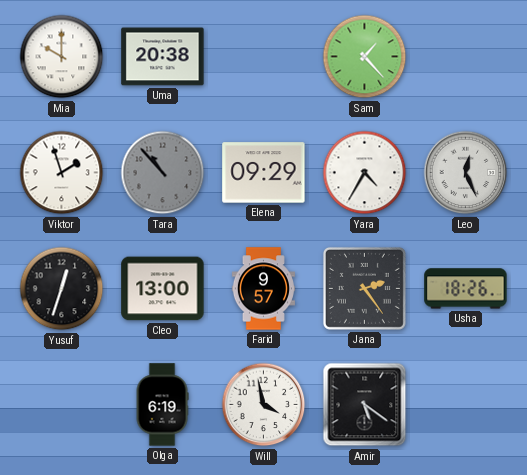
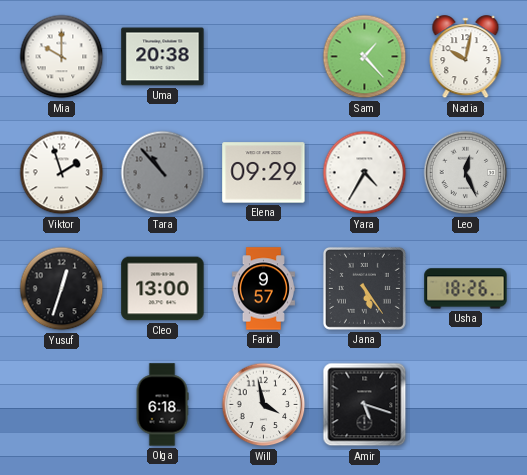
Nadia: none -> 10:02 (466, 57)
Jana: 2:24 -> 5:24 (364, 288)
Olga: 6:19 -> 6:18 (162, 405)
Amir: 5:21 -> 5:18 (365, 405)
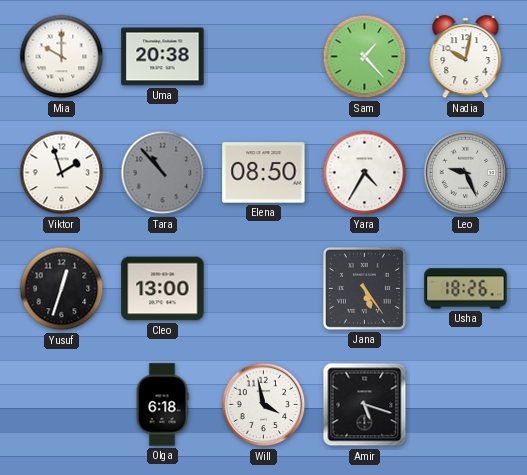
Elena: 09:29 -> 08:50 (264, 173)
Leo: 12:26 -> 9:26 (466, 173)
Farid: 9:57 -> none (263, 289)
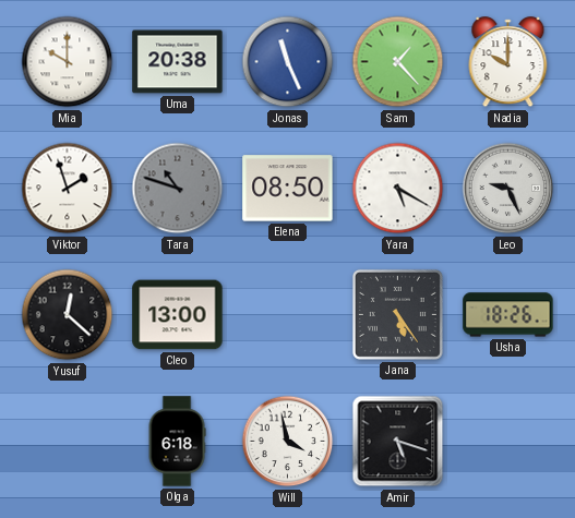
Jonas: none -> 11:26 (288, 62)
Nadia: 10:02 -> 10:00 (508, 62)
Tara: 10:53 -> 10:48 (178, 189)
Yara: 4:35 -> 5:20 (398, 189)
Yusuf: 12:33 -> 12:22 (68, 315)
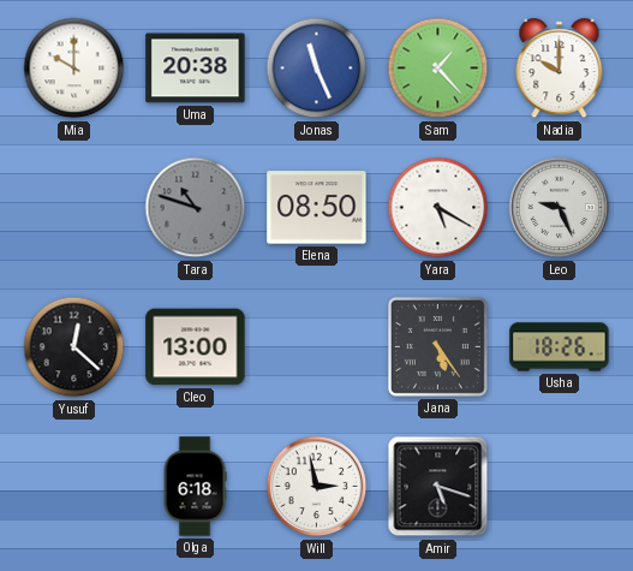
Viktor: 1:57 -> none (68, 189)
Will: 3:58 -> 2:58 (317, 487)
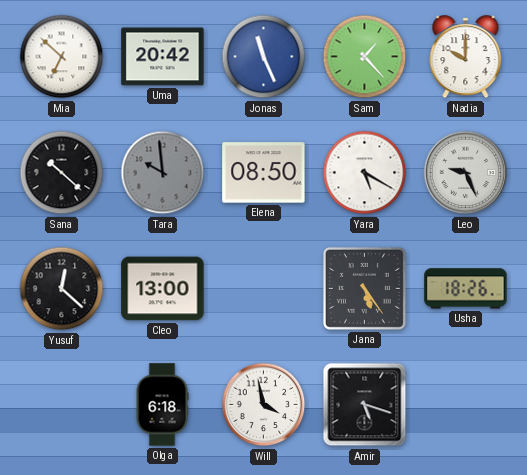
Mia: 10:00 -> 6:52 (62, 57)
Uma: 20:38 -> 20:42 (163, 57)
Sana: none -> 10:22 (62, 173)
Tara: 10:48 -> 9:59 (163, 173)
Will: 2:58 -> 3:58 (264, 405)
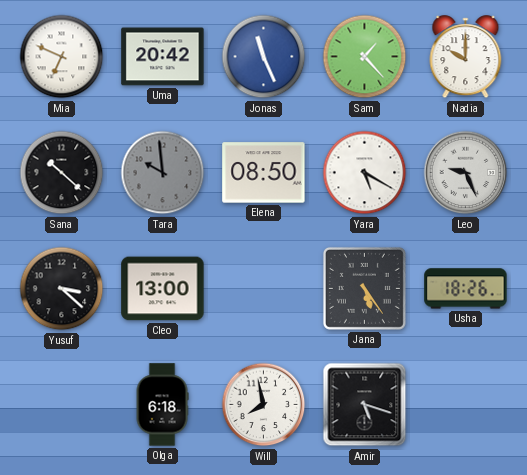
Mia: 6:52 -> 6:49 (62, 57)
Yusuf: 12:22 -> 3:22 (62, 289)
Will: 3:58 -> 7:58 (264, 405)
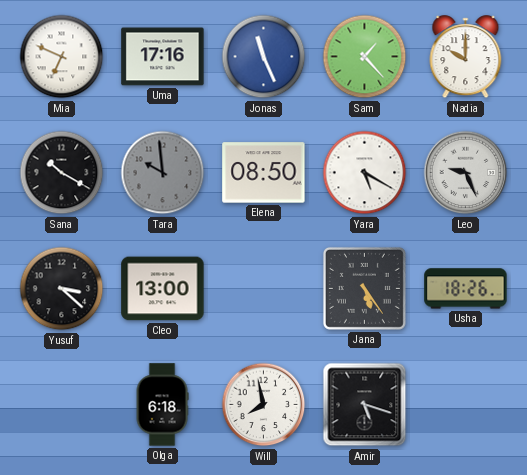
Uma: 20:42 -> 17:16 (163, 57)
Sana: 10:22 -> 10:20 (62, 173)
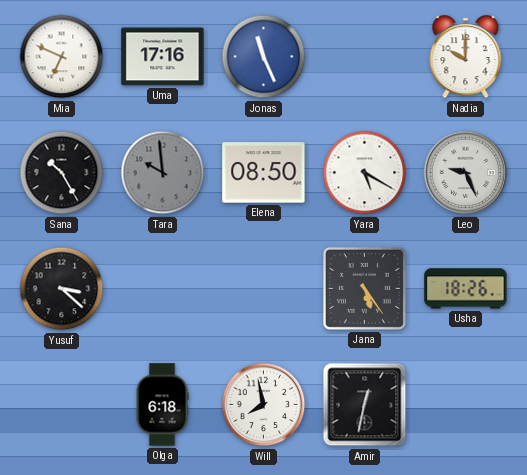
Sam: 1:23 -> none (365, 57)
Sana: 10:20 -> 10:25 (62, 173)
Cleo: 13:00 -> none (163, 289)
Amir: 5:18 -> 12:32 (365, 405)
